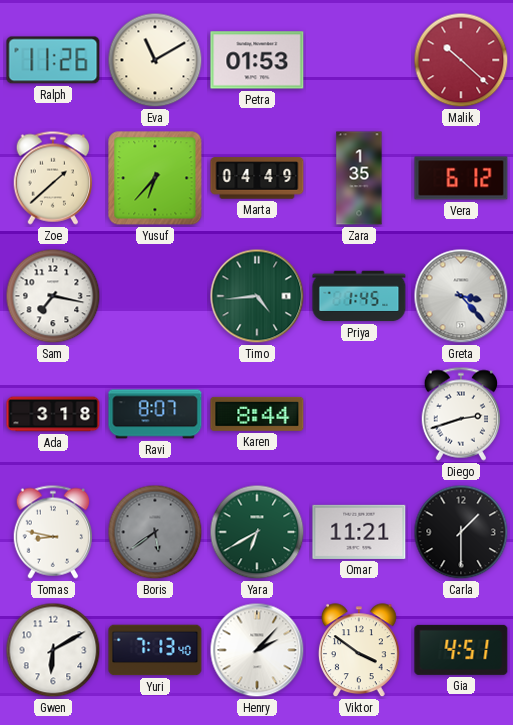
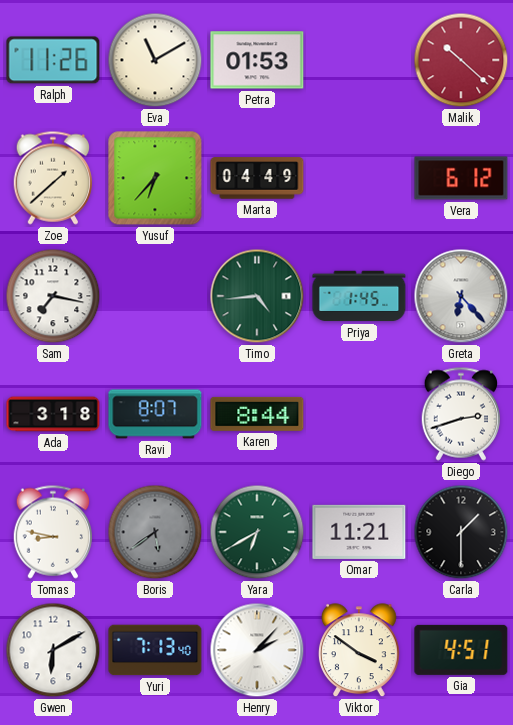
Zara: 1:35 -> none (359, 178)
Greta: 3:23 -> 6:23 (461, 296)
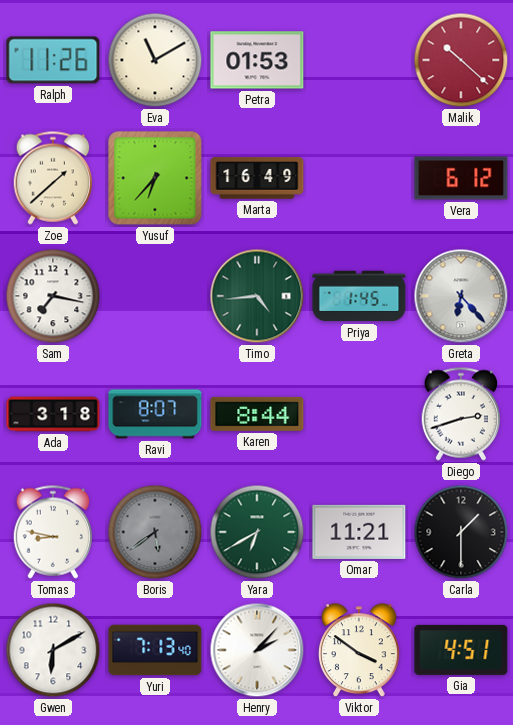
Marta: 04:49 -> 16:49 (257, 178)
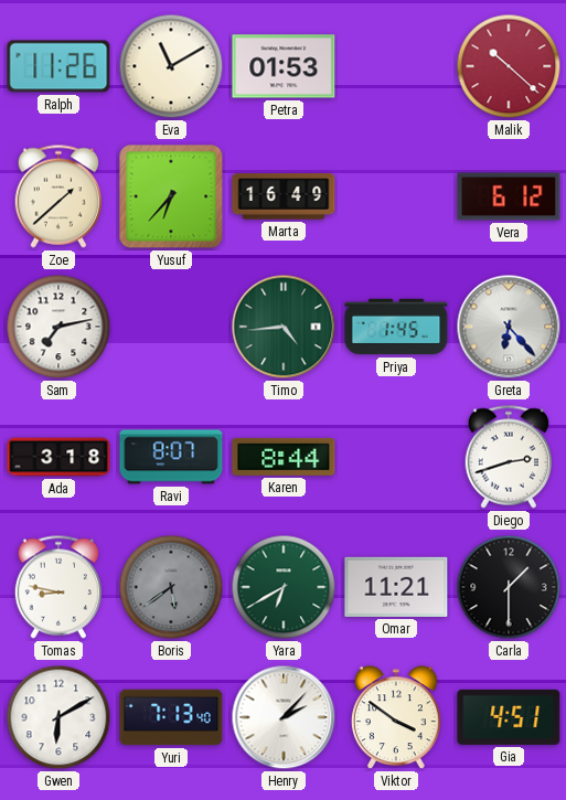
Sam: 7:17 -> 7:13 (58, 327)
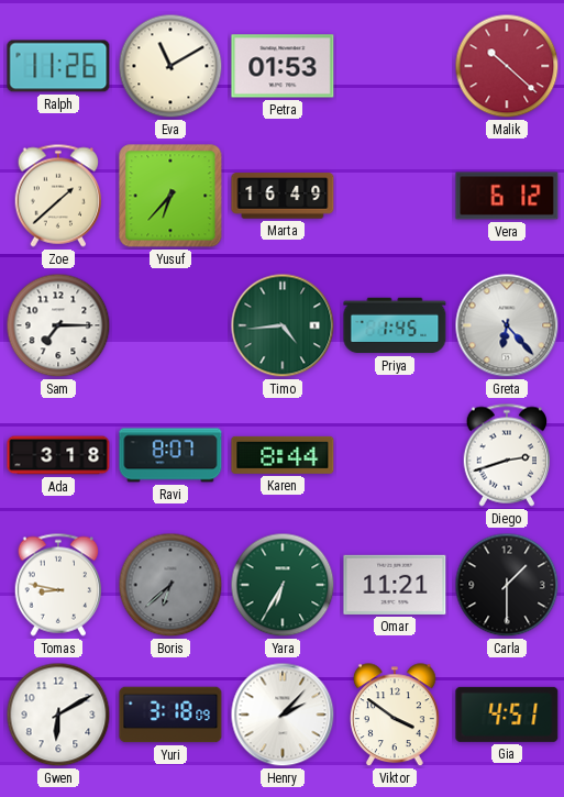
Sam: 7:13 -> 7:15 (58, 325)
Boris: 5:39 -> 6:38 (170, 585)
Yara: 6:40 -> 6:35 (283, 585)
Yuri: 7:13 -> 3:18 (170, 715)
